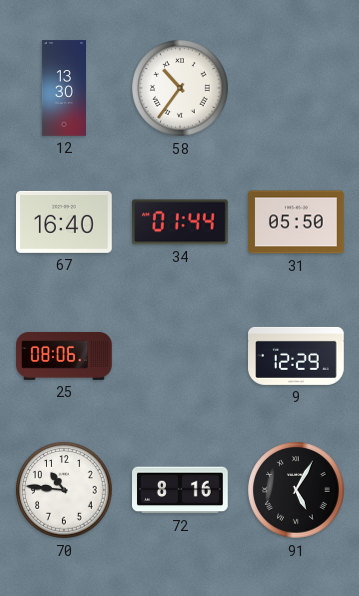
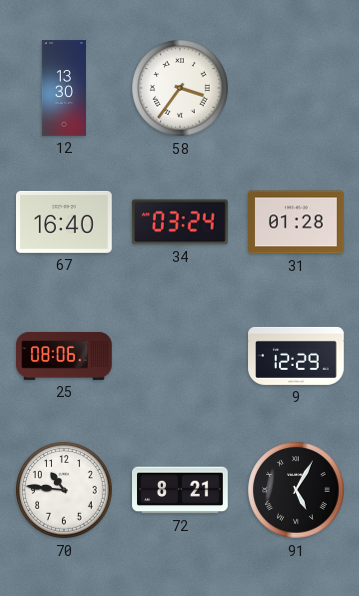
58: 10:36 -> 3:36 (180, 88)
34: 01:44 -> 03:24 (181, 222)
31: 05:50 -> 01:28 (296, 222)
72: 8:16 -> 8:21 (181, 490)
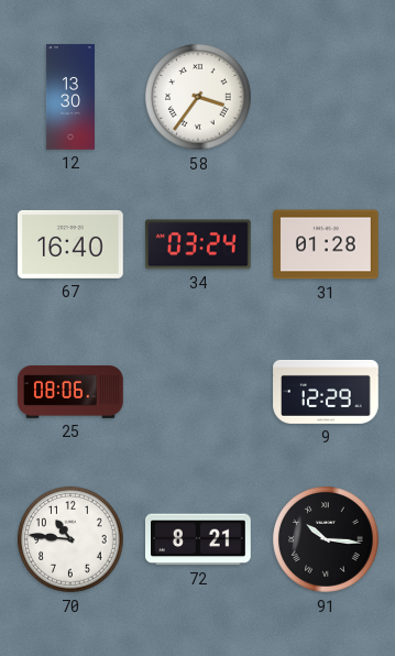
91: 5:05 -> 10:16 (326, 539)
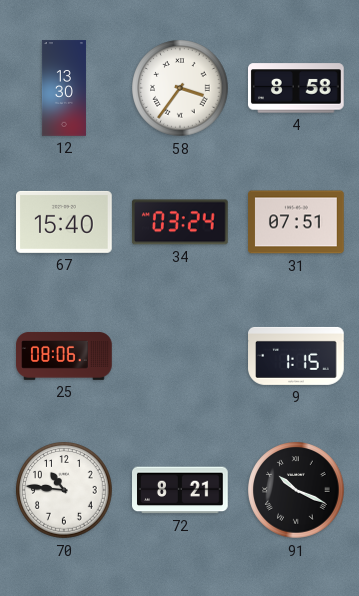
4: none -> 8:58 (297, 88)
67: 16:40 -> 15:40 (64, 222)
31: 01:28 -> 07:51 (296, 222)
9: 12:29 -> 1:15 (296, 356)
91: 10:16 -> 10:19 (296, 490)
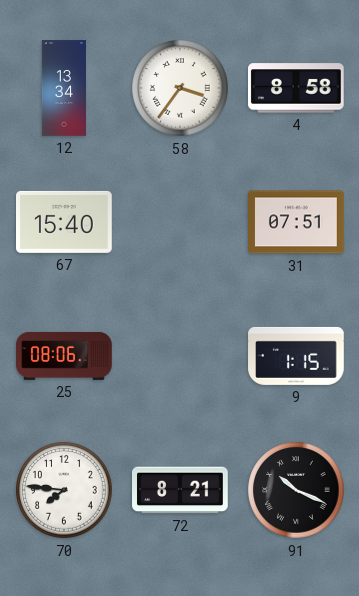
12: 13:30 -> 13:34 (64, 88)
34: 03:24 -> none (181, 222)
70: 10:46 -> 7:46 (64, 490)
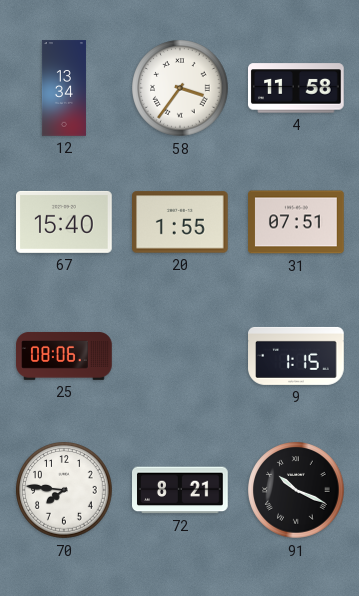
4: 8:58 -> 11:58 (297, 88)
20: none -> 1:55 (181, 222)
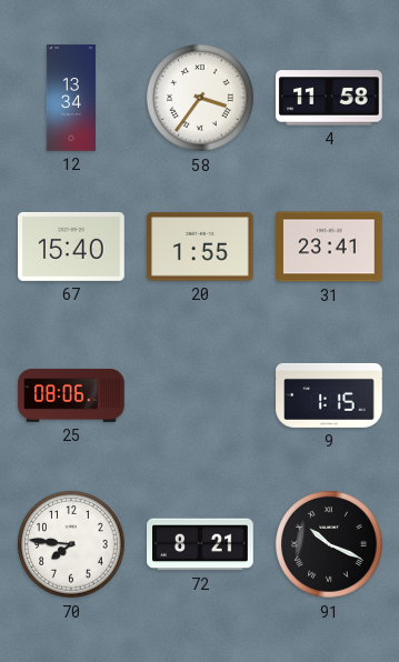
31: 07:51 -> 23:41 (329, 247)
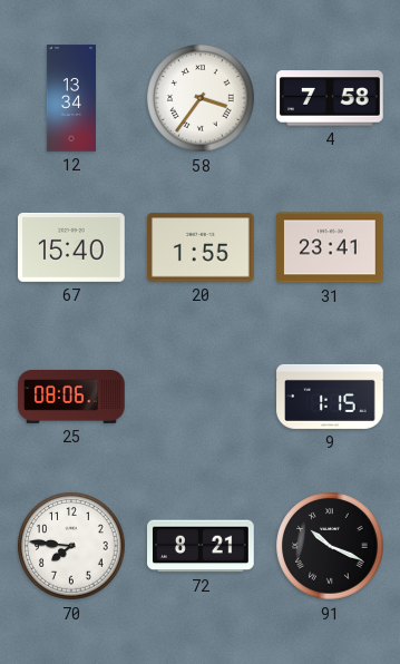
4: 11:58 -> 7:58 (331, 98)
